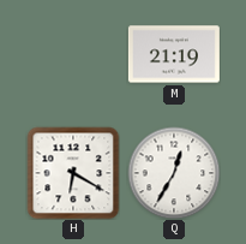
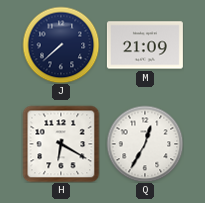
J: none -> 7:38 (61, 45)
M: 21:19 -> 21:09 (145, 45)
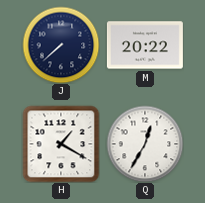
M: 21:09 -> 20:22 (145, 45)
H: 6:20 -> 1:20 (61, 144)
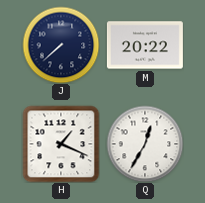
H: 1:20 -> 1:19 (61, 144)
